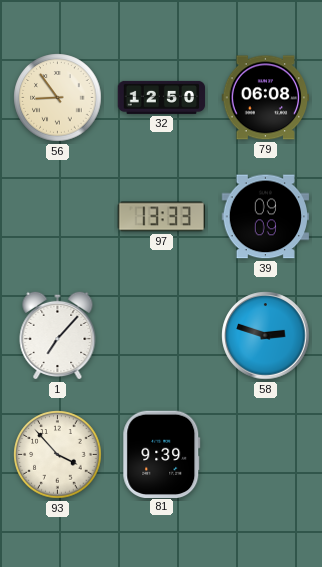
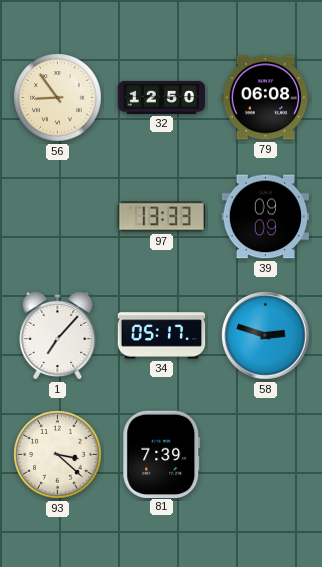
34: none -> 05:17 (162, 336)
93: 3:53 -> 3:22 (58, 455)
81: 9:39 -> 7:39 (162, 454)
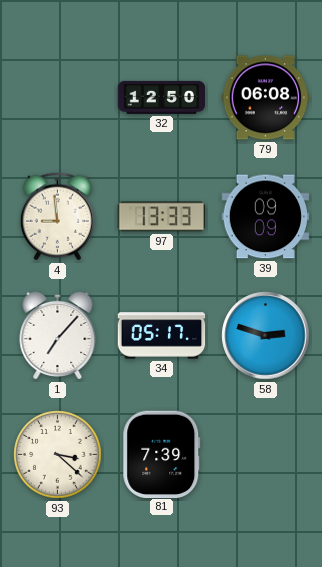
56: 8:54 -> none (58, 98)
4: none -> 8:59 (57, 217)
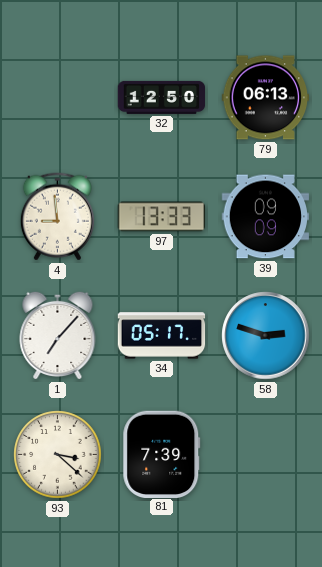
79: 06:08 -> 06:13 (266, 98)
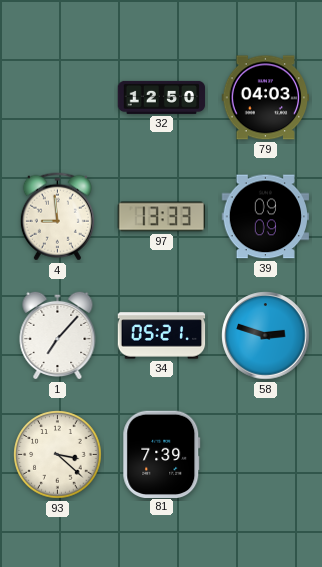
79: 06:13 -> 04:03 (266, 98)
34: 05:17 -> 05:21 (162, 336)
